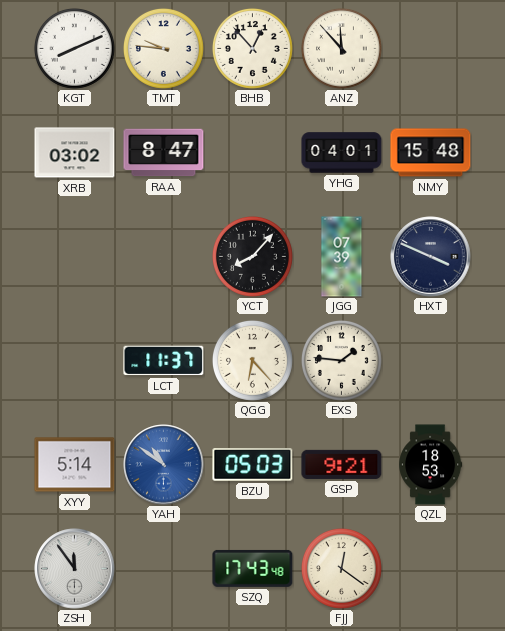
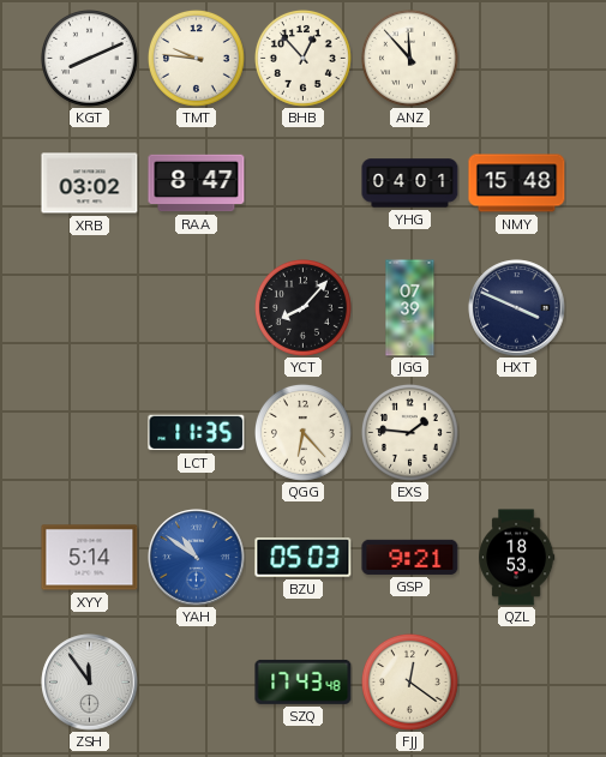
LCT: 11:37 -> 11:35 (197, 433)
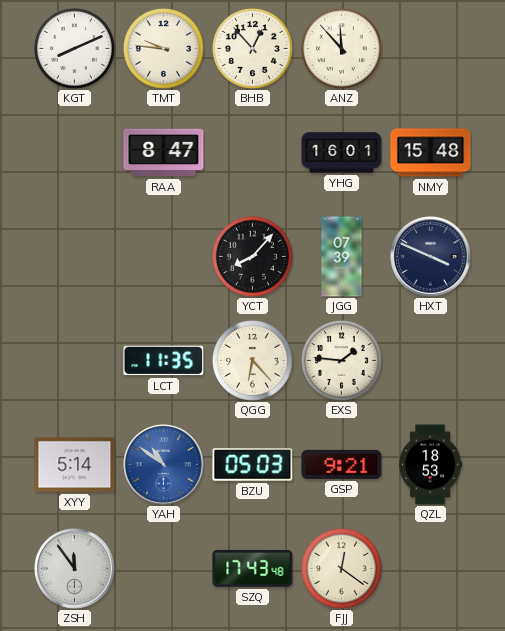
XRB: 03:02 -> none (90, 184)
YHG: 04:01 -> 16:01 (342, 153)
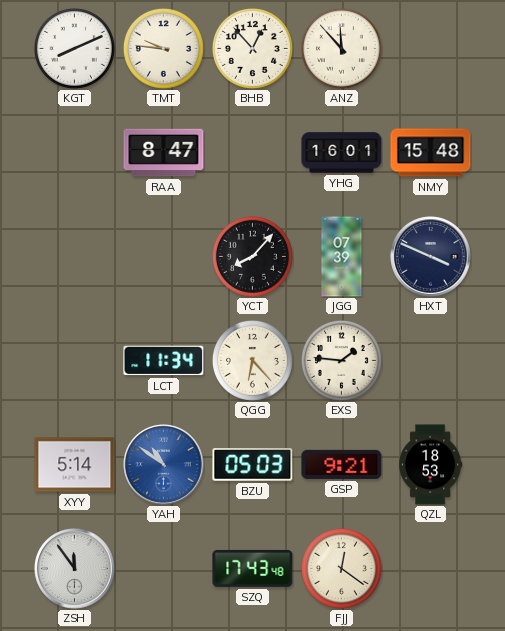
LCT: 11:35 -> 11:34 (164, 361)
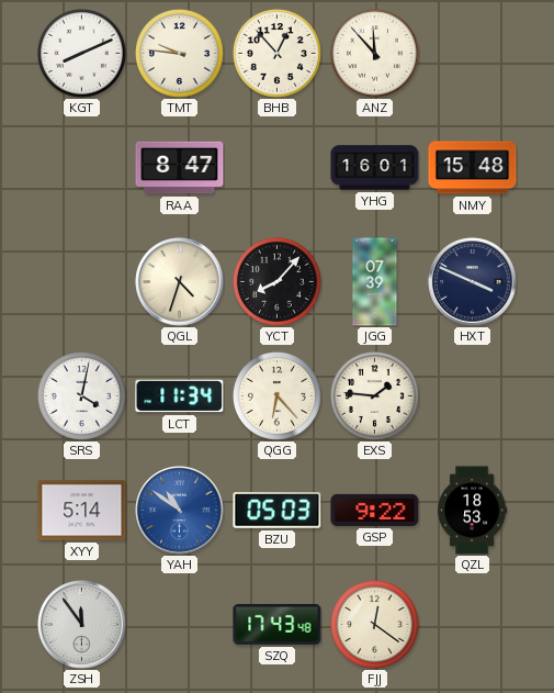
QGL: none -> 4:33 (180, 282)
SRS: none -> 4:02 (81, 395)
GSP: 9:21 -> 9:22 (375, 510)
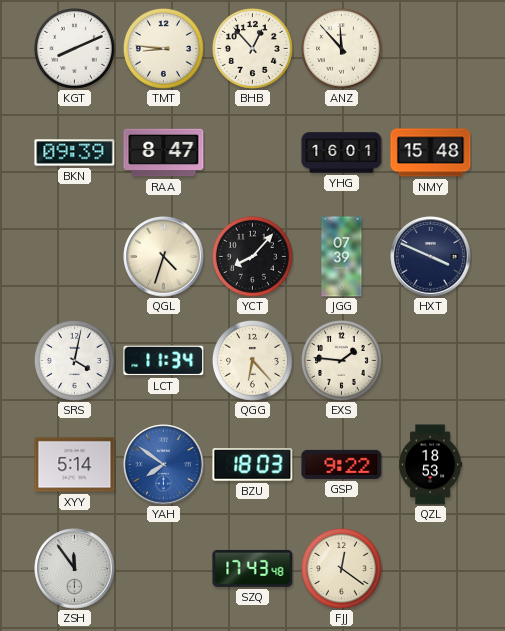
TMT: 9:46 -> 8:46 (163, 48)
BKN: none -> 09:39 (75, 153)
YAH: 10:51 -> 7:51 (164, 465)
BZU: 05:03 -> 18:03 (253, 465)
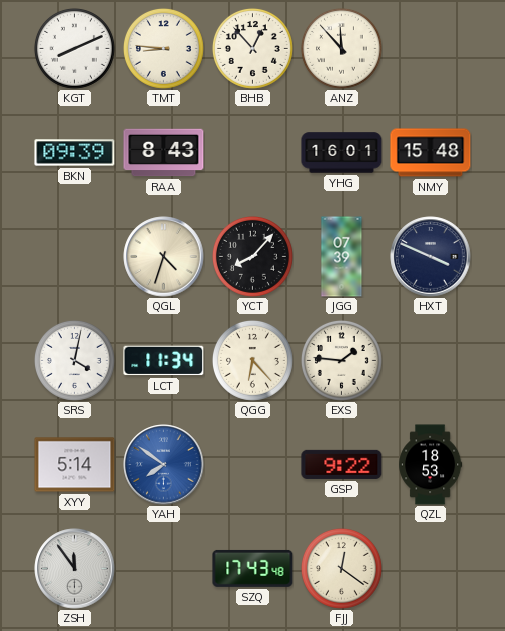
RAA: 8:47 -> 8:43 (164, 153)
BZU: 18:03 -> none (253, 465)
